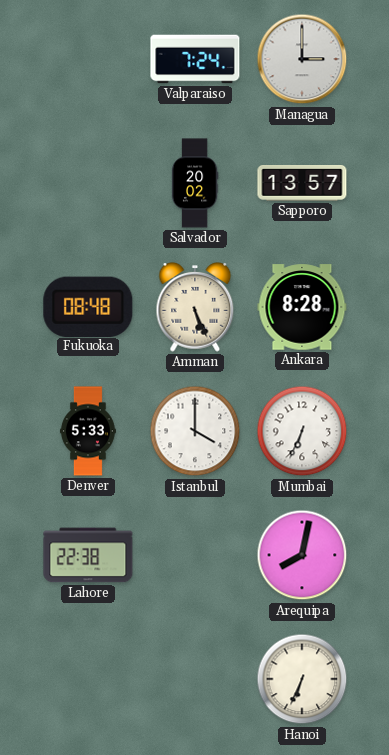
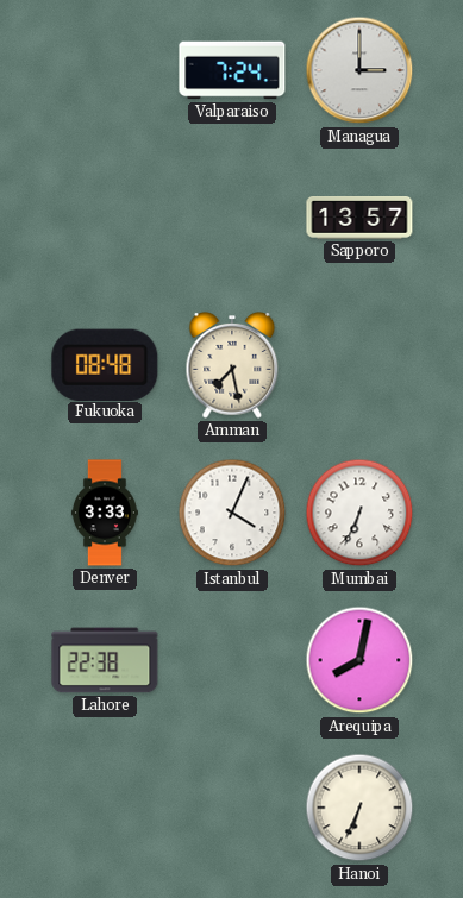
Salvador: 20:02 -> none (195, 183)
Amman: 5:26 -> 7:28 (232, 365)
Ankara: 8:28 -> none (302, 307)
Denver: 5:33 -> 3:33 (105, 513)
Istanbul: 4:00 -> 4:04 (232, 513)
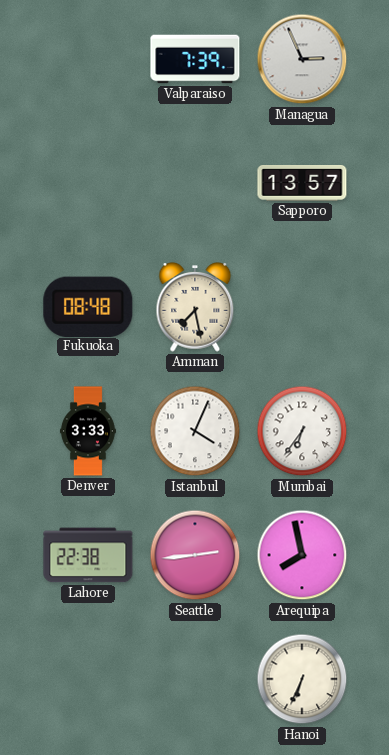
Valparaiso: 7:24 -> 7:39 (195, 59)
Managua: 3:00 -> 2:56 (302, 59)
Mumbai: 6:34 -> 6:36 (302, 431)
Seattle: none -> 2:44 (195, 555)
Arequipa: 8:02 -> 7:58 (302, 555)
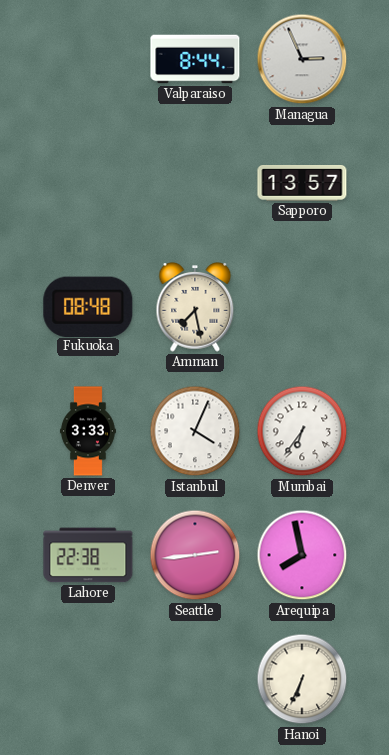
Valparaiso: 7:39 -> 8:44 (195, 59)
